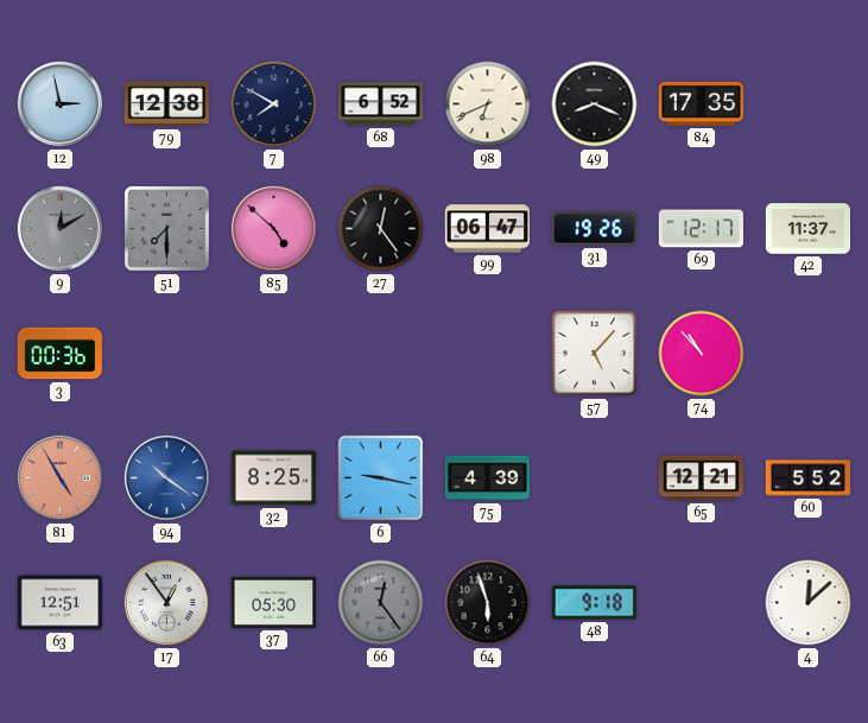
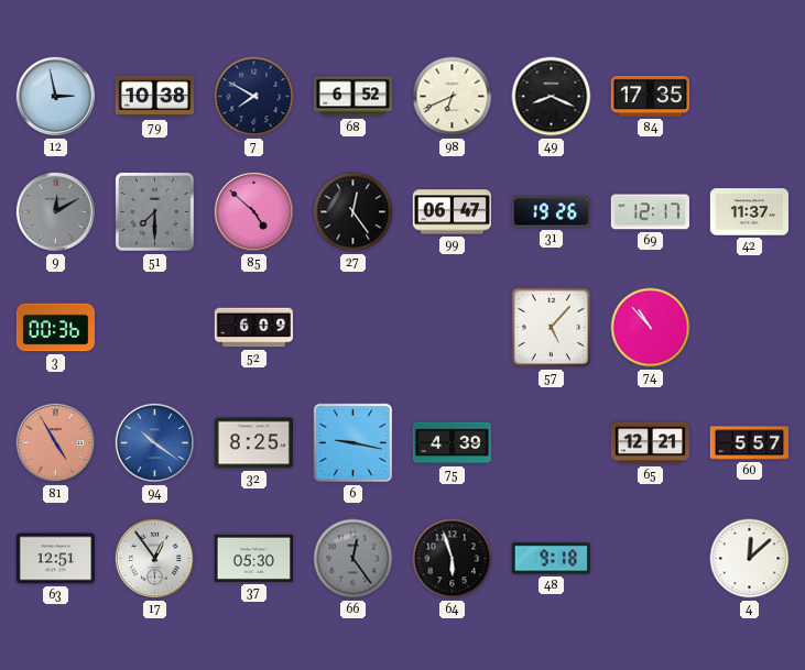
79: 12:38 -> 10:38 (154, 97)
52: none -> 6:09 (254, 328)
60: 5:52 -> 5:57 (750, 443)
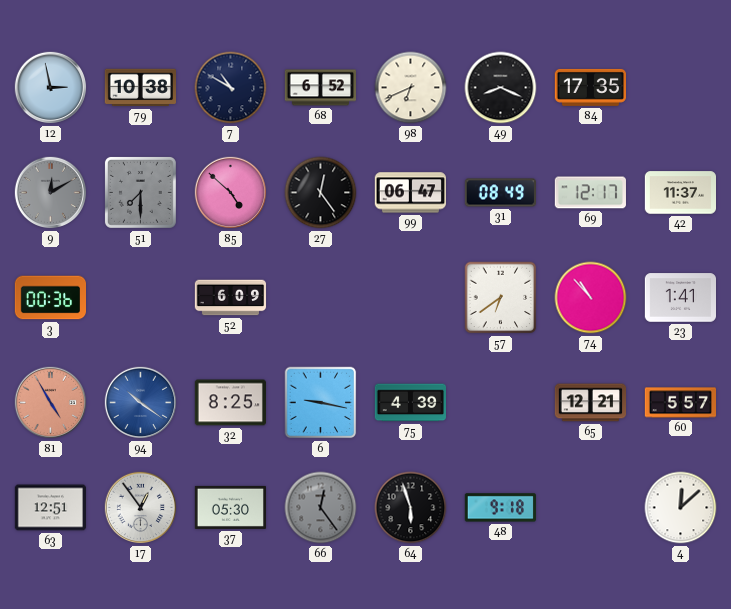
7: 7:50 -> 10:50 (231, 88)
31: 19:26 -> 08:49 (500, 193)
57: 5:07 -> 6:39 (501, 298)
23: none -> 1:41 (680, 298)
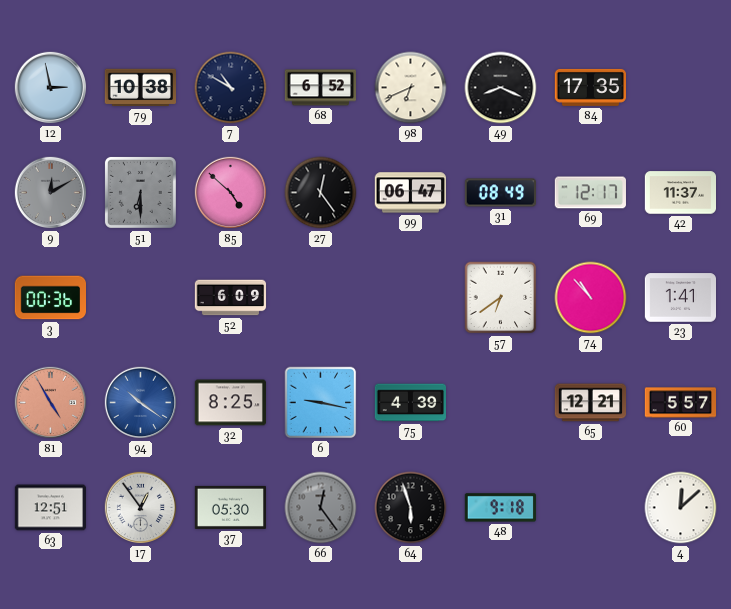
51: 7:30 -> 6:30 (140, 192)
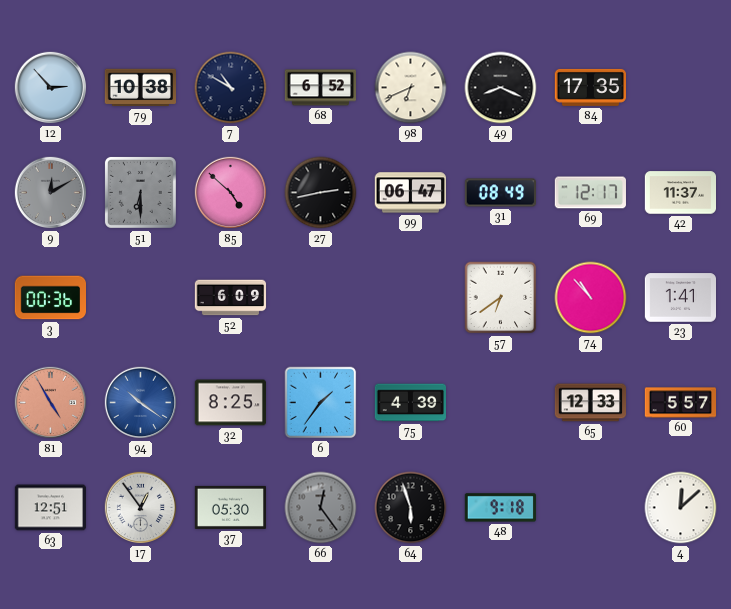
12: 2:58 -> 2:53 (51, 88)
27: 12:24 -> 2:43 (321, 193)
6: 9:17 -> 1:36 (321, 403)
65: 12:21 -> 12:33 (591, 403)
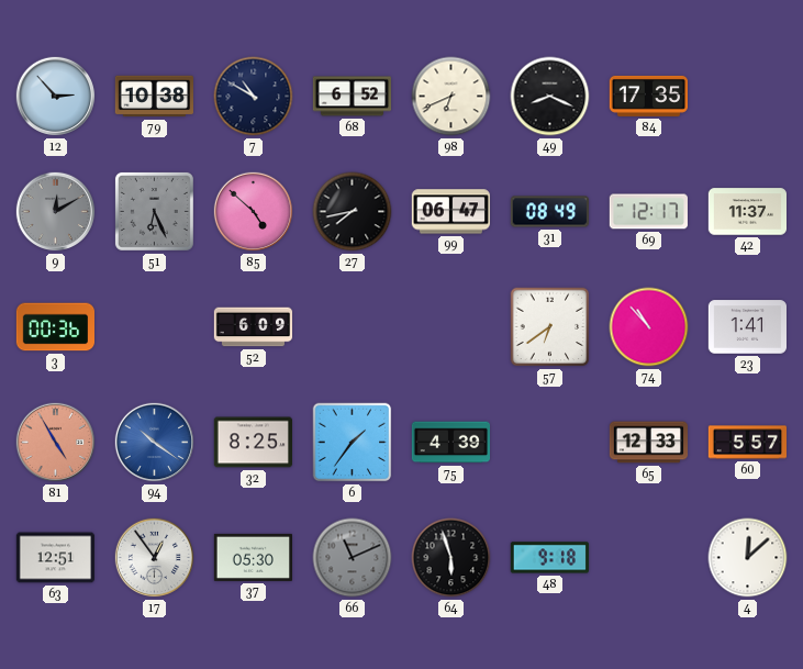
51: 6:30 -> 6:26 (154, 211)
27: 2:43 -> 7:43 (353, 212)
66: 12:24 -> 11:11 (353, 558)
